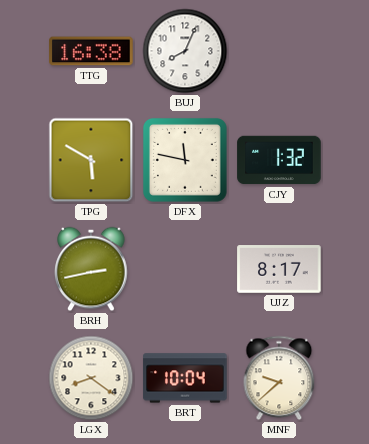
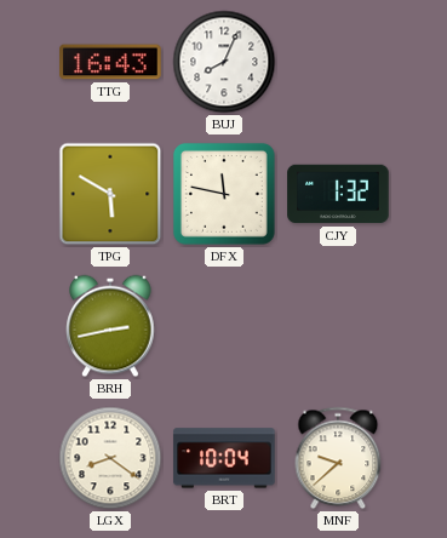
TTG: 16:38 -> 16:43 (110, 62)
UJZ: 8:17 -> none (279, 269)
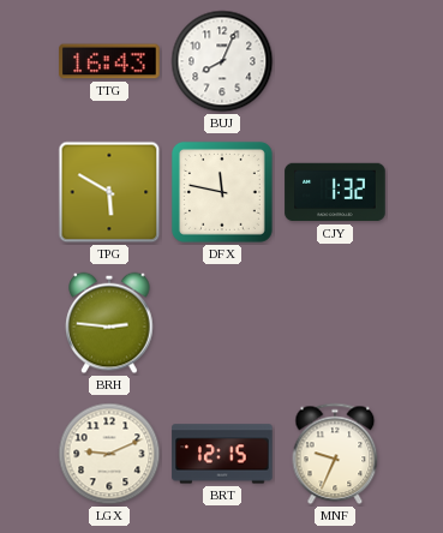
BRH: 2:43 -> 2:46 (109, 323)
LGX: 8:21 -> 9:11 (109, 454)
BRT: 10:04 -> 12:15 (222, 454)
MNF: 9:38 -> 9:34 (335, 454)
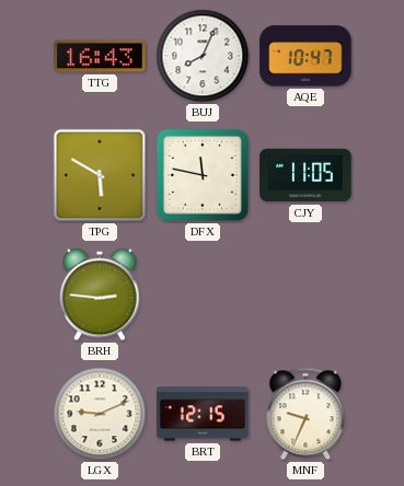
AQE: none -> 10:47 (305, 56)
CJY: 1:32 -> 11:05 (305, 175)
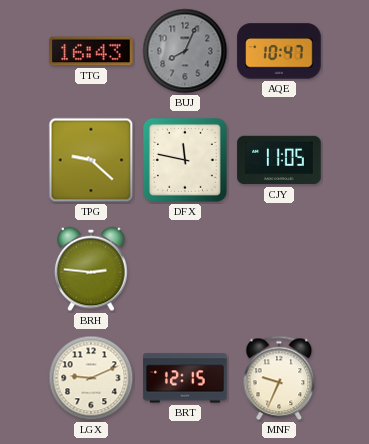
BUJ dial: white -> grey (185, 51)
TPG: 5:50 -> 9:22 (91, 160)
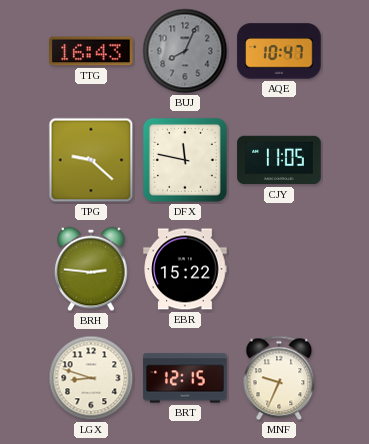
EBR: none -> 15:22 (185, 269)
LGX: 9:11 -> 8:48 (91, 378)
